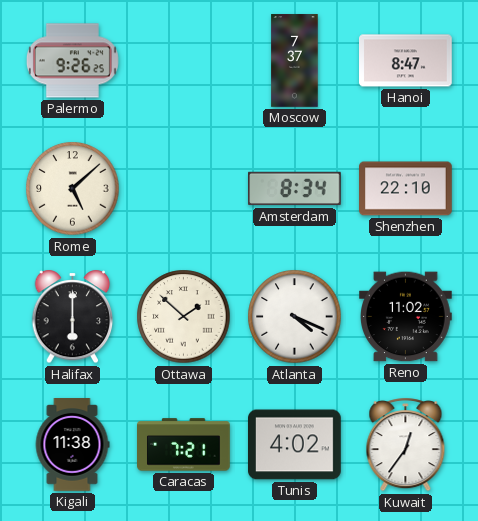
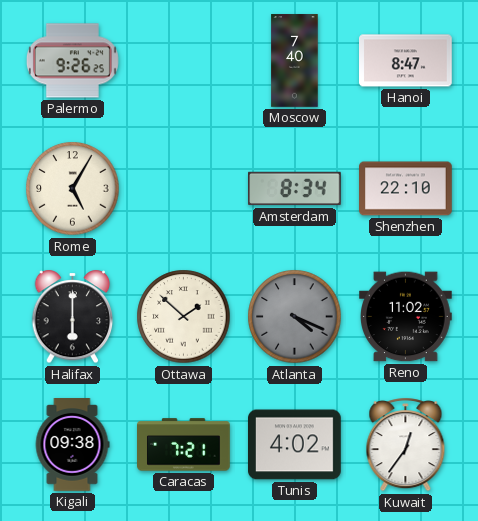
Moscow: 7:37 -> 7:40 (295, 61)
Rome: 5:08 -> 5:05 (73, 189)
Atlanta dial: white -> grey (295, 317)
Kigali: 11:38 -> 09:38 (72, 445)
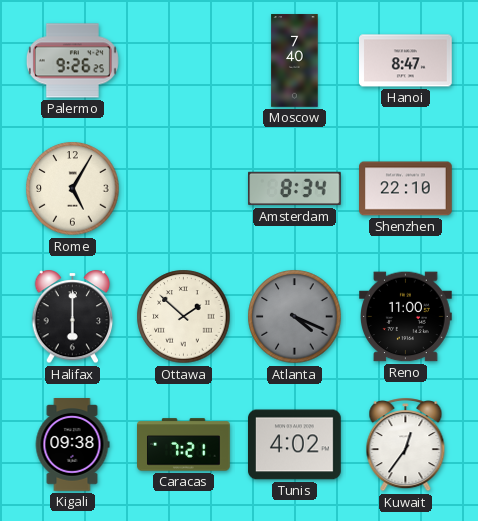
Reno: 11:02 -> 11:00 (406, 317)
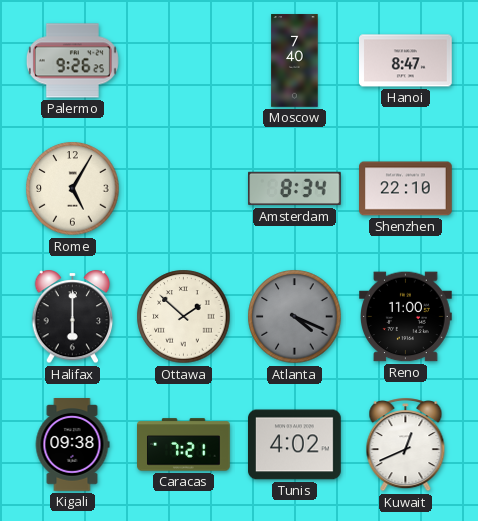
Kuwait: 12:36 -> 12:41 (406, 445)
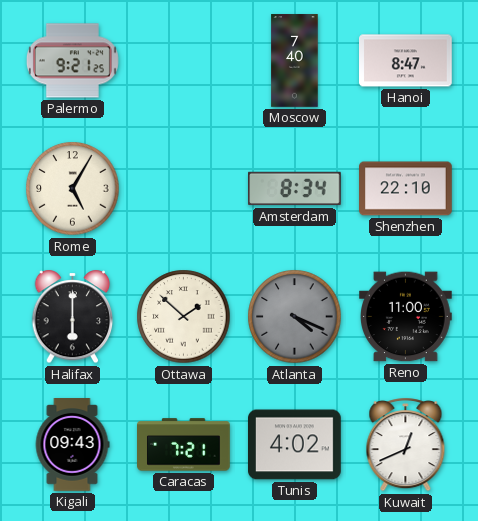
Palermo: 9:26 -> 9:21 (72, 61)
Kigali: 09:38 -> 09:43 (72, 445)
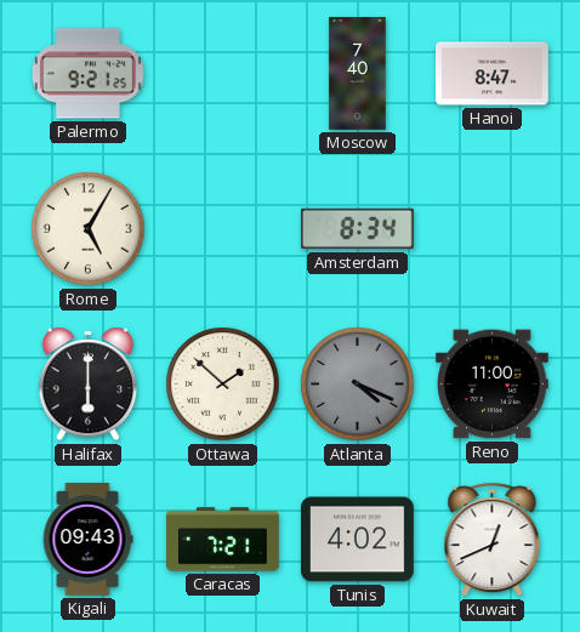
Shenzhen: 22:10 -> none (406, 189)
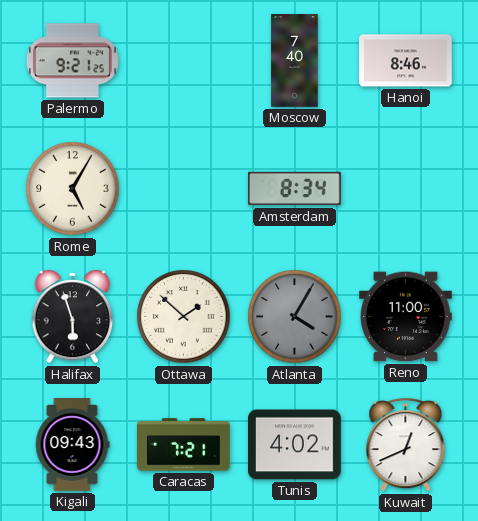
Hanoi: 8:47 -> 8:46 (406, 61)
Halifax: 6:00 -> 5:57 (73, 317)
Atlanta: 4:19 -> 4:05 (295, 317)
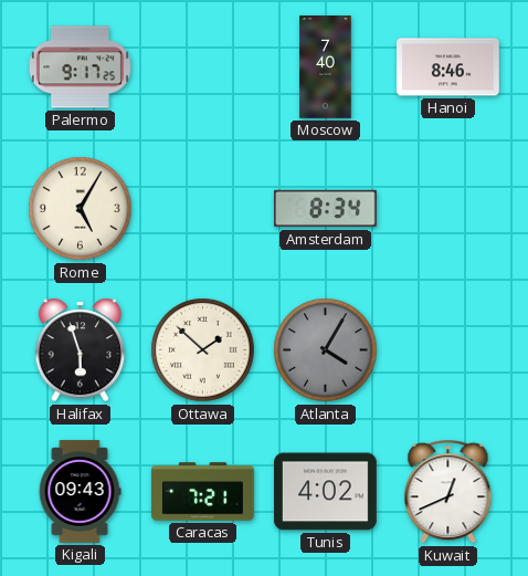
Palermo: 9:21 -> 9:17 (80, 67)
Reno: 11:00 -> none (406, 317)
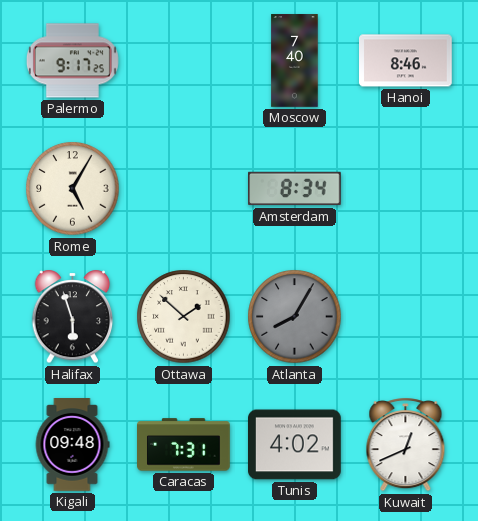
Atlanta: 4:05 -> 8:05 (295, 317)
Kigali: 09:43 -> 09:48 (72, 445)
Caracas: 7:21 -> 7:31 (184, 445)
